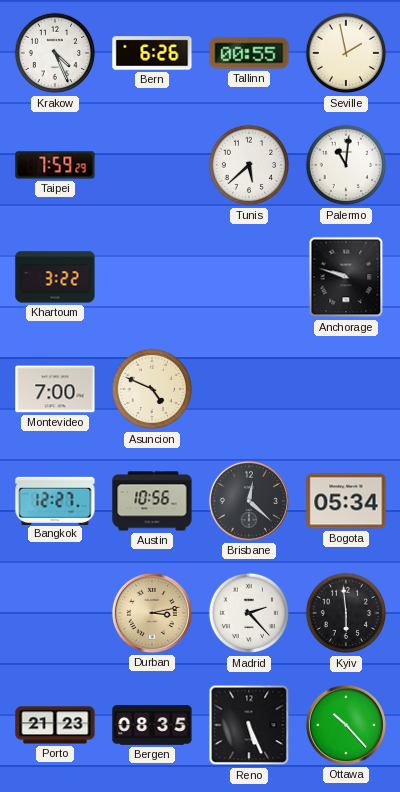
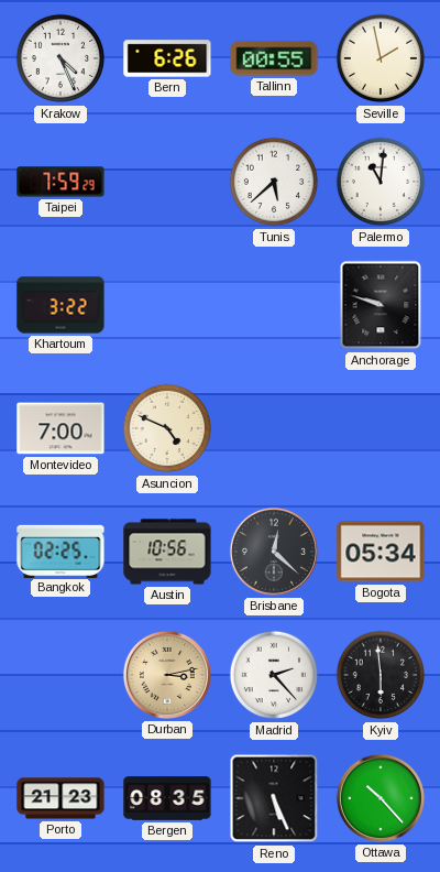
Bangkok: 12:27 -> 02:25 (61, 551)
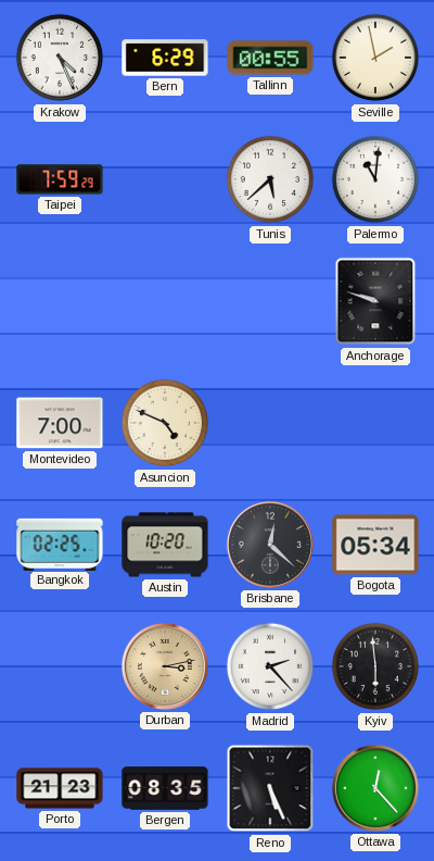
Bern: 6:26 -> 6:29 (165, 58)
Khartoum: 3:22 -> none (61, 305)
Austin: 10:56 -> 10:20 (165, 545)
Ottawa: 10:23 -> 12:23 (375, 788)
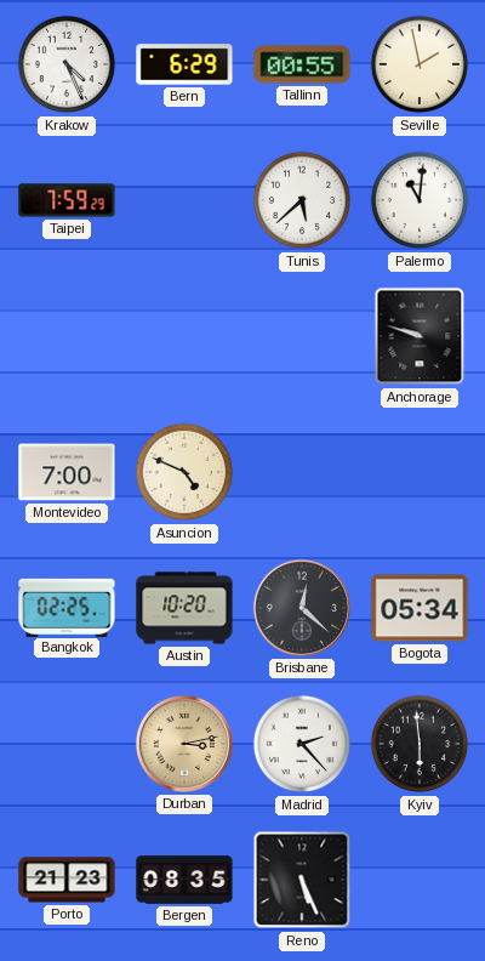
Ottawa: 12:23 -> none (375, 788)
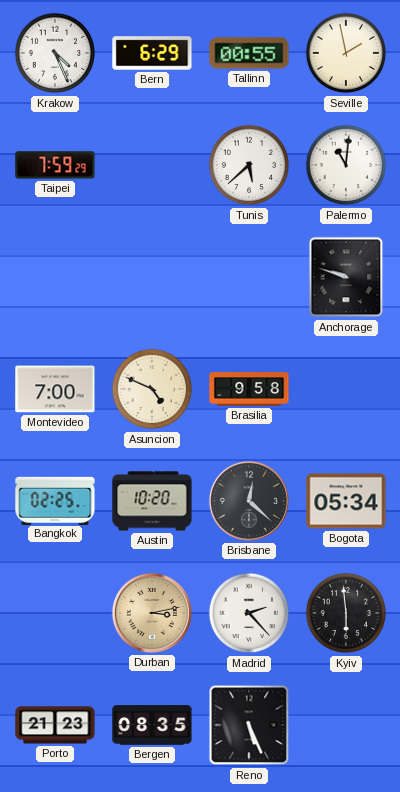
Brasilia: none -> 9:58 (249, 389)
